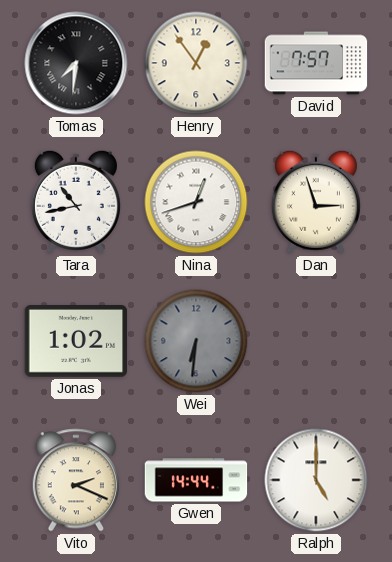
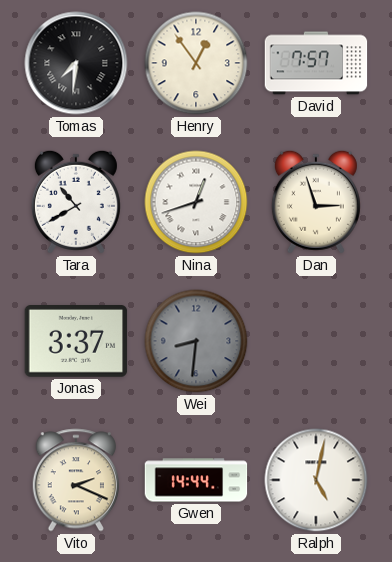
Tara: 10:43 -> 10:40 (76, 202)
Jonas: 1:02 -> 3:37 (76, 342)
Wei: 6:31 -> 8:31 (196, 341)
Ralph: 5:00 -> 5:02 (316, 480)
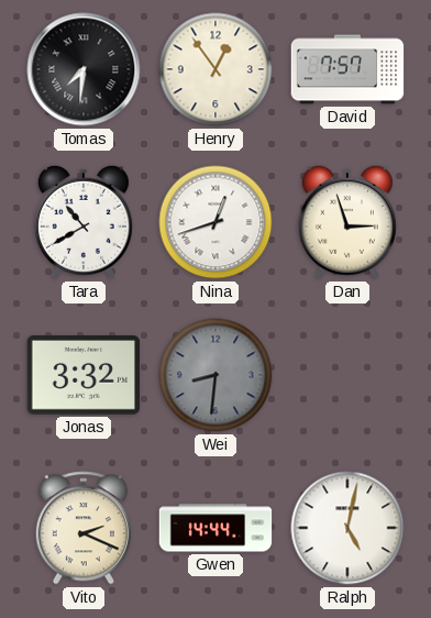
Jonas: 3:37 -> 3:32 (84, 376)
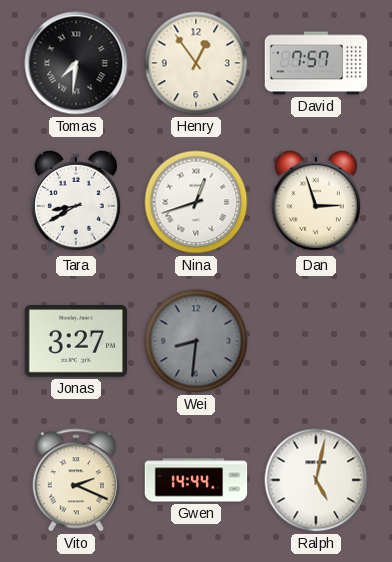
Tara: 10:40 -> 8:40 (76, 202)
Jonas: 3:32 -> 3:27 (76, 342)
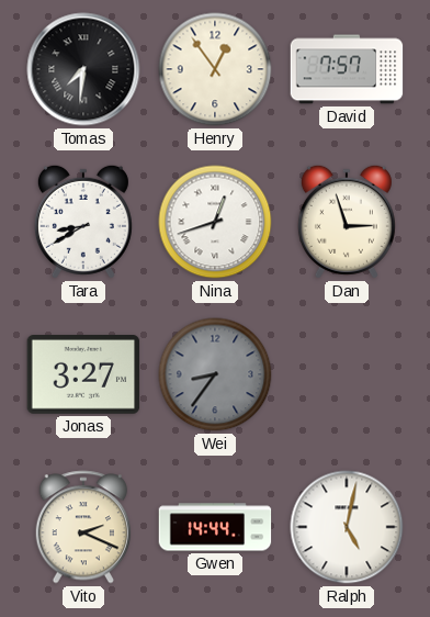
Wei: 8:31 -> 8:36 (215, 374)
